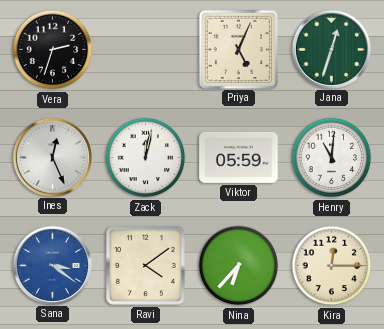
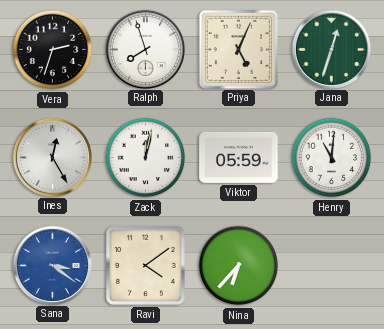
Ralph: none -> 7:57 (145, 49)
Ines: 12:26 -> 12:25 (52, 157)
Kira: 12:15 -> none (332, 266)
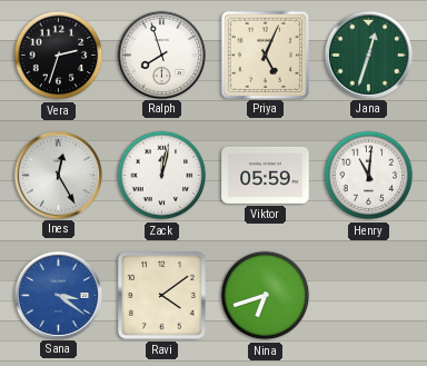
Nina: 6:37 -> 6:42 (266, 296)
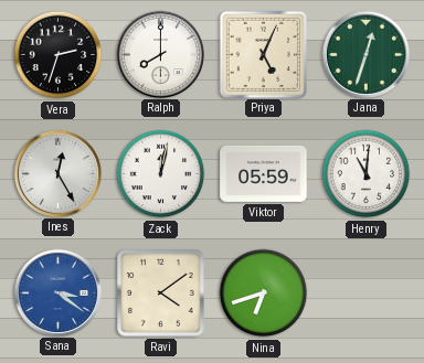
Ralph: 7:57 -> 8:00 (160, 54)
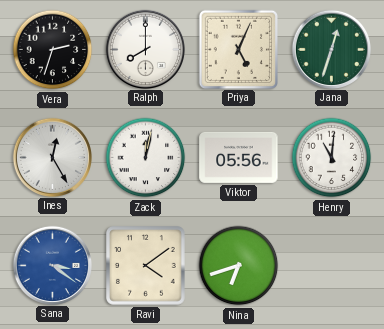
Viktor: 05:59 -> 05:56 (239, 157)
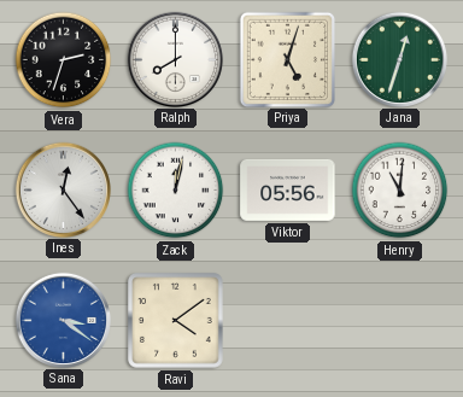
Priya: 5:04 -> 5:03 (287, 59)
Ines: 12:25 -> 12:24 (63, 189)
Nina: 6:42 -> none (239, 266)
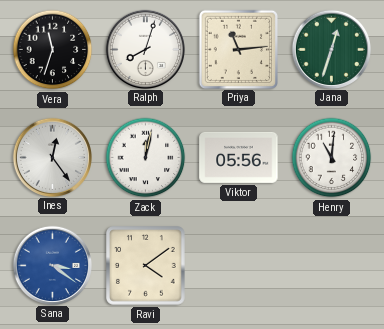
Vera: 2:33 -> 11:33 (53, 50)
Ralph: 8:00 -> 8:03 (145, 49)
Priya: 5:03 -> 11:14 (238, 49)
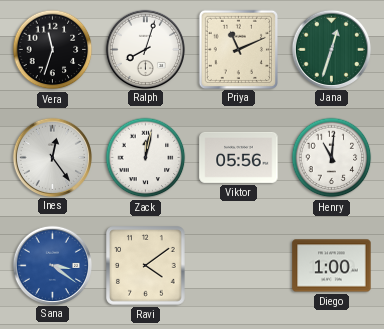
Priya: 11:14 -> 11:11 (238, 49)
Diego: none -> 1:00 (332, 266)
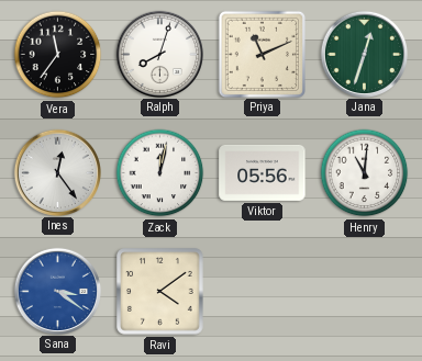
Vera: 11:33 -> 11:36 (58, 55)
Diego: 1:00 -> none (332, 266)
